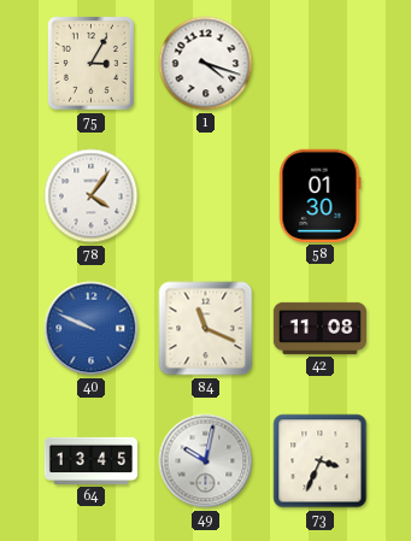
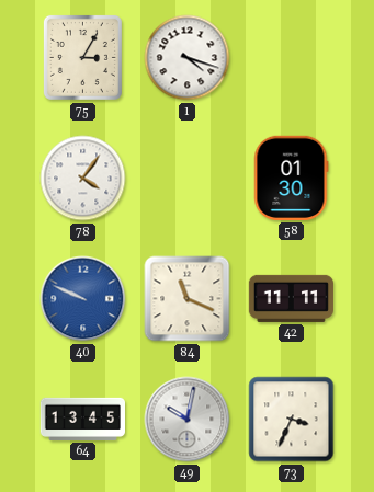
42: 11:08 -> 11:11 (291, 298)
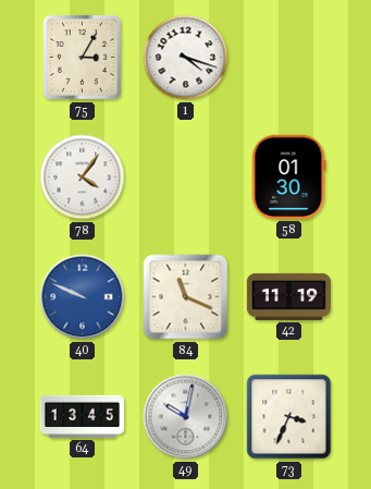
42: 11:11 -> 11:19 (288, 296)
